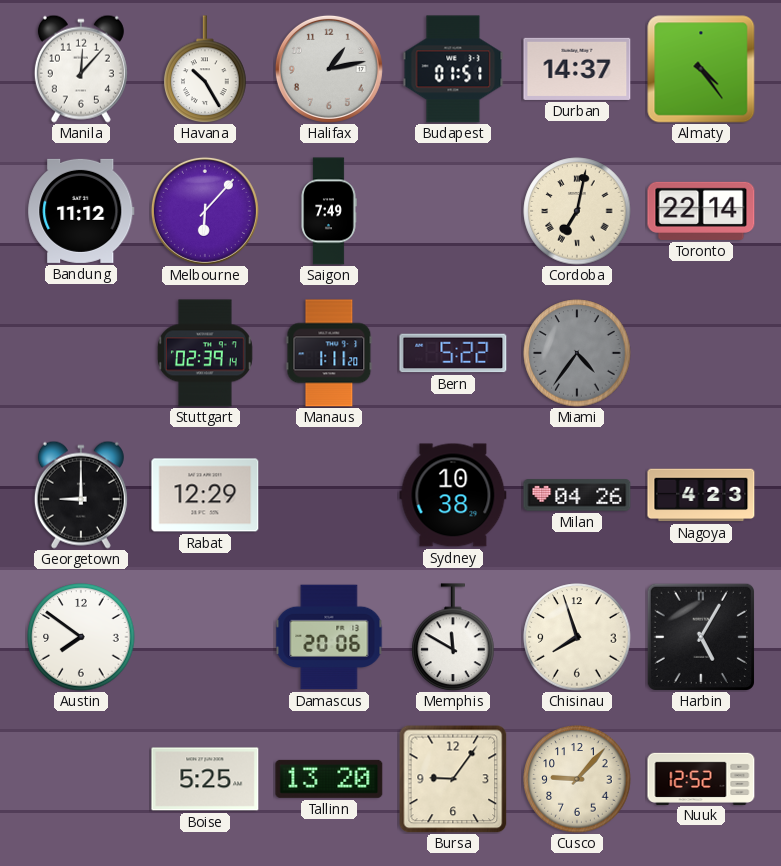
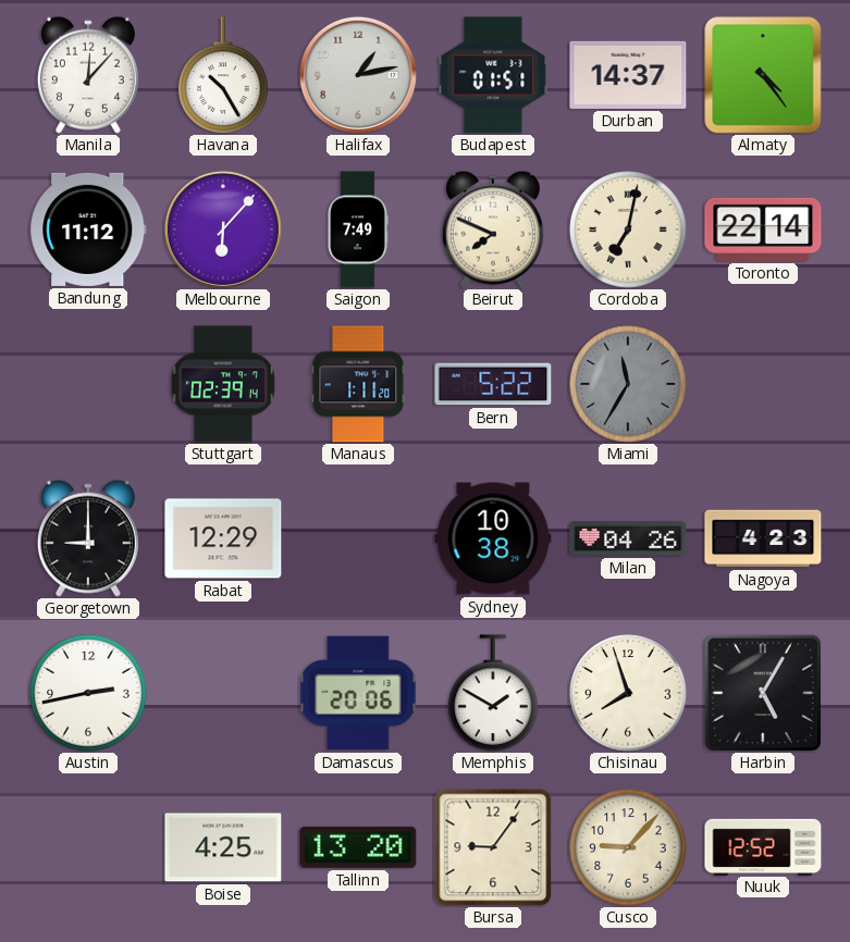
Beirut: none -> 7:49 (493, 230)
Miami: 4:36 -> 11:35 (628, 384)
Austin: 7:51 -> 2:43 (88, 693)
Memphis: 11:50 -> 1:50 (493, 693)
Boise: 5:25 -> 4:25 (223, 847)
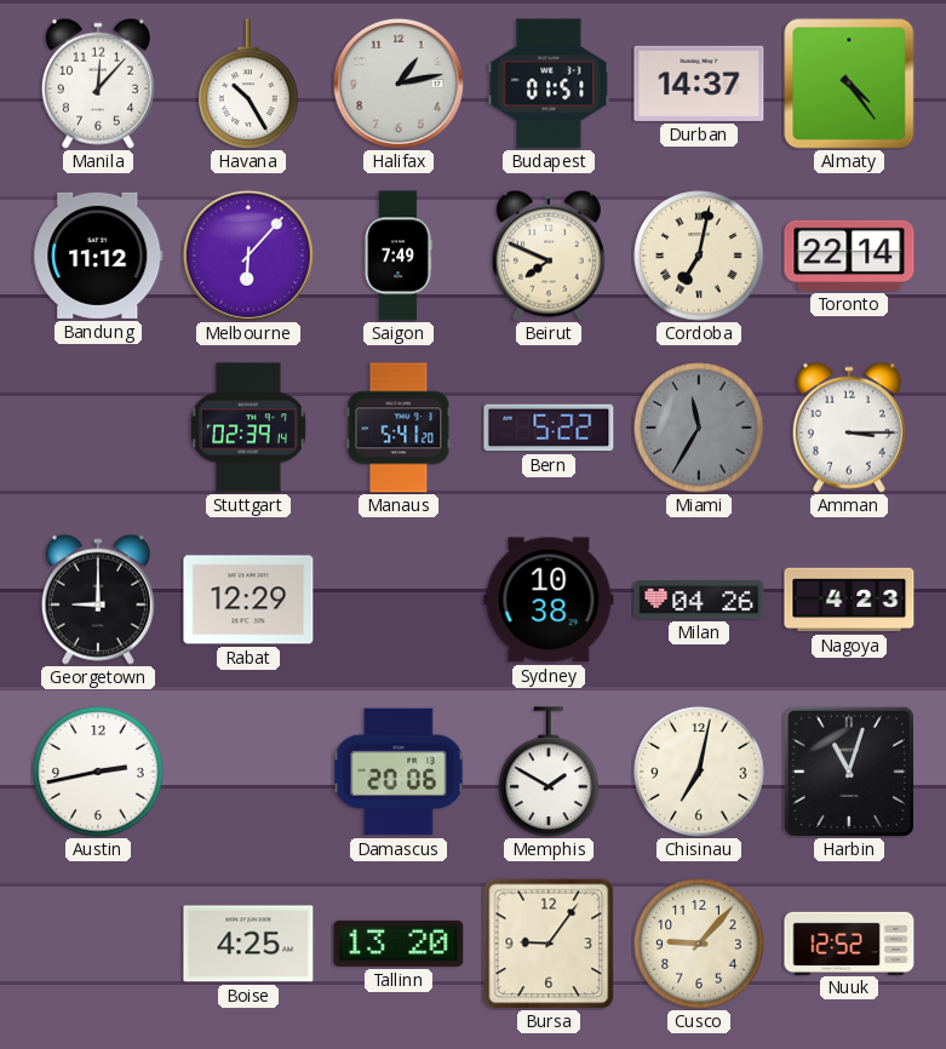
Manaus: 1:11 -> 5:41 (399, 428)
Amman: none -> 3:15 (849, 428)
Chisinau: 7:57 -> 7:02 (699, 772)
Harbin: 5:05 -> 11:03 (849, 772)
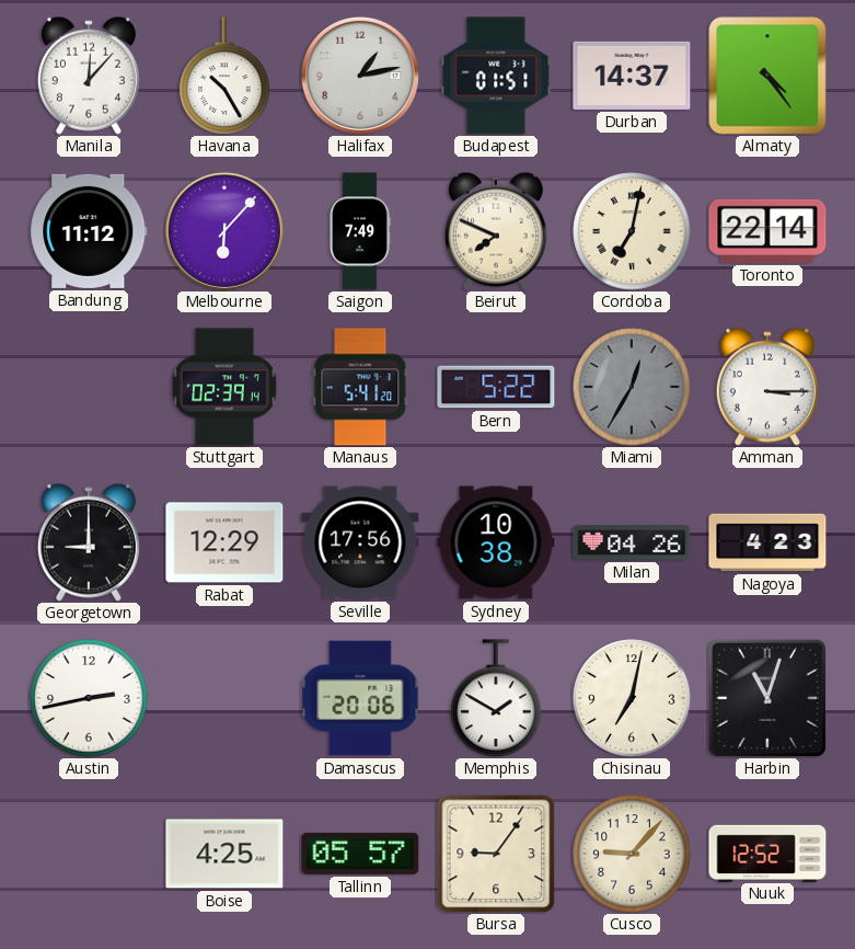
Miami: 11:35 -> 12:35 (632, 387)
Seville: none -> 17:56 (360, 542)
Tallinn: 13:20 -> 05:57 (360, 854)
